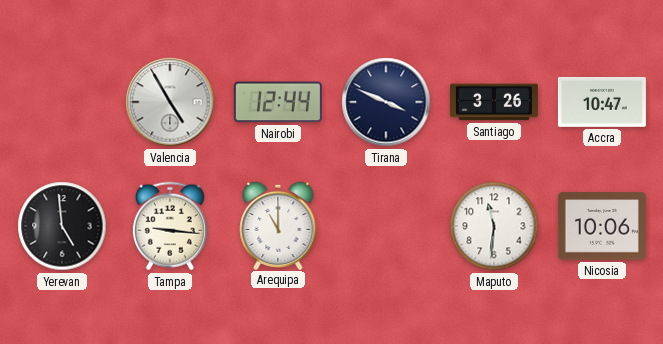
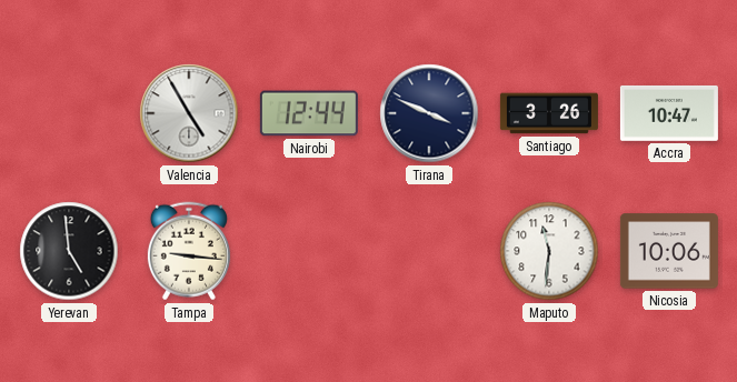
Arequipa: 11:00 -> none (278, 225)
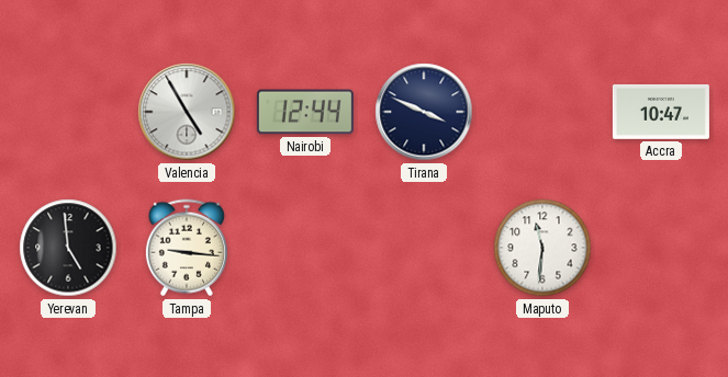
Santiago: 3:26 -> none (549, 113)
Nicosia: 10:06 -> none (669, 251)
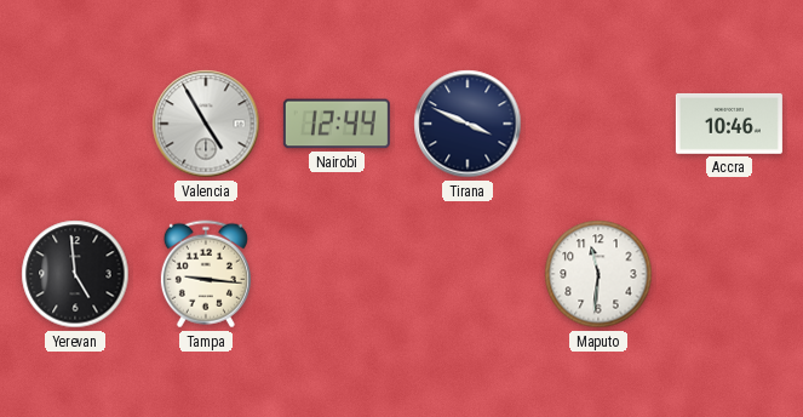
Accra: 10:47 -> 10:46 (729, 124)
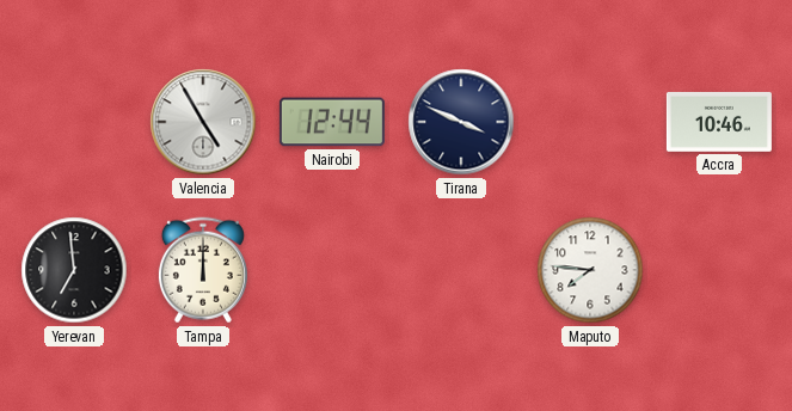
Yerevan: 4:59 -> 6:59 (74, 270)
Tampa: 9:16 -> 12:00 (203, 270)
Maputo: 11:31 -> 7:46 (590, 270)
